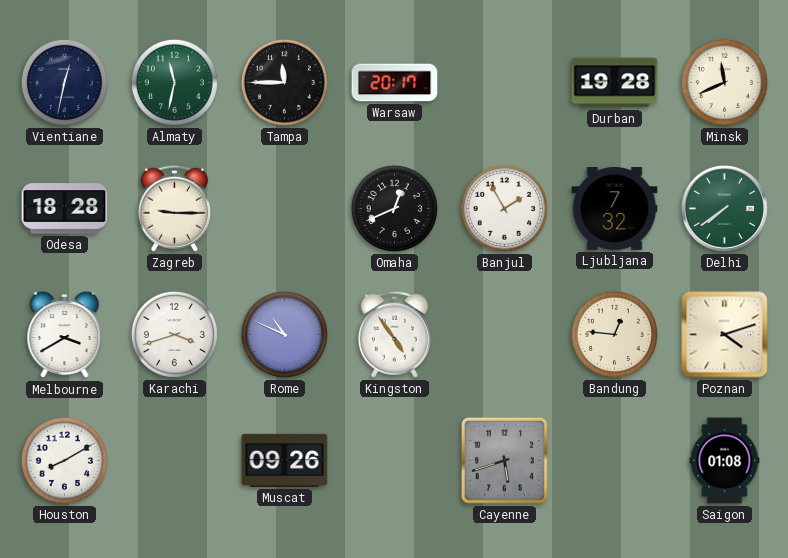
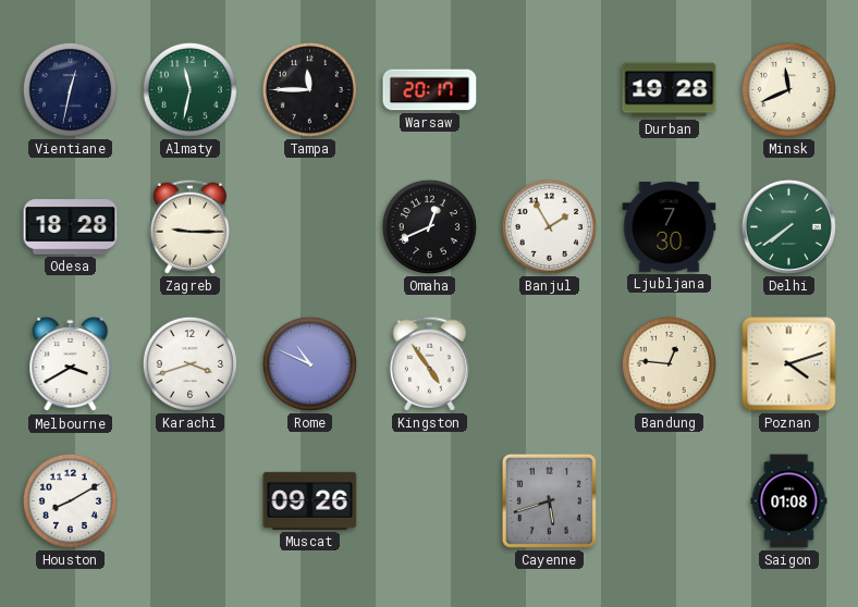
Ljubljana: 7:32 -> 7:30 (670, 227)
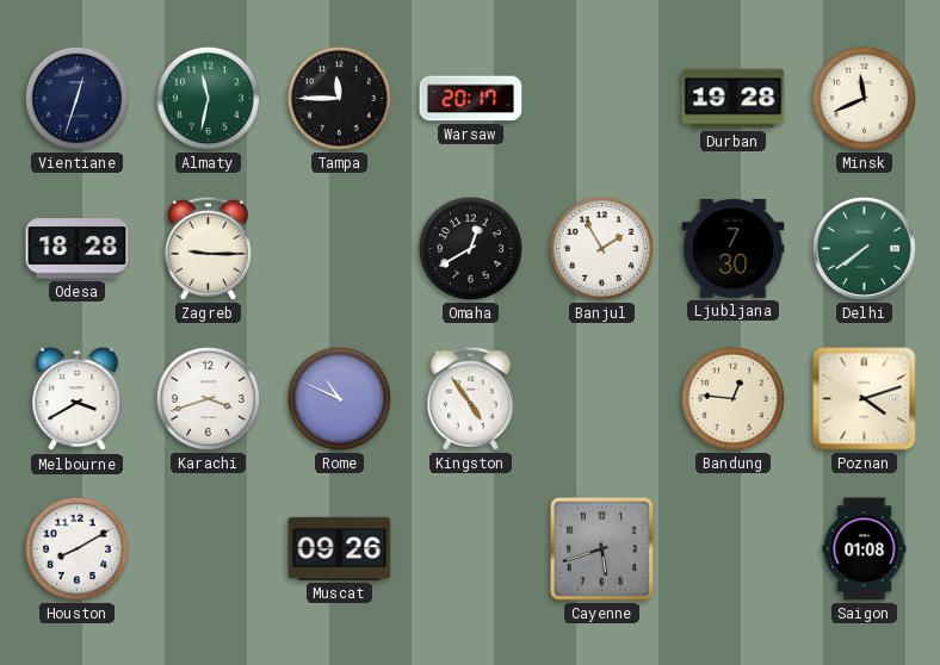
Vientiane: 12:32 -> 12:33 (76, 98)
Omaha: 12:41 -> 12:40 (470, 248)
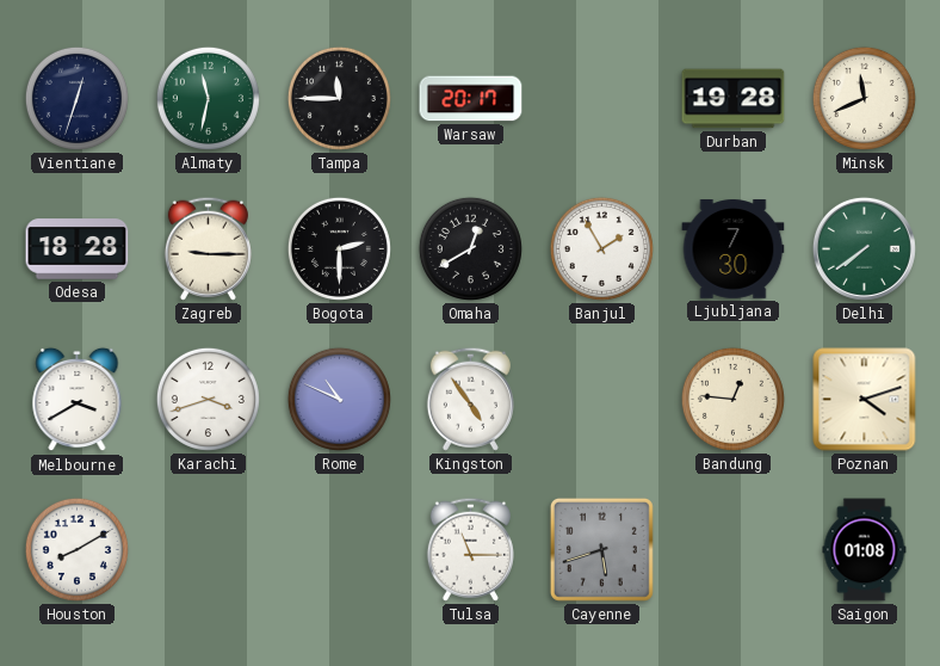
Bogota: none -> 2:30 (339, 248)
Muscat: 09:26 -> none (340, 548)
Tulsa: none -> 11:15 (470, 549)
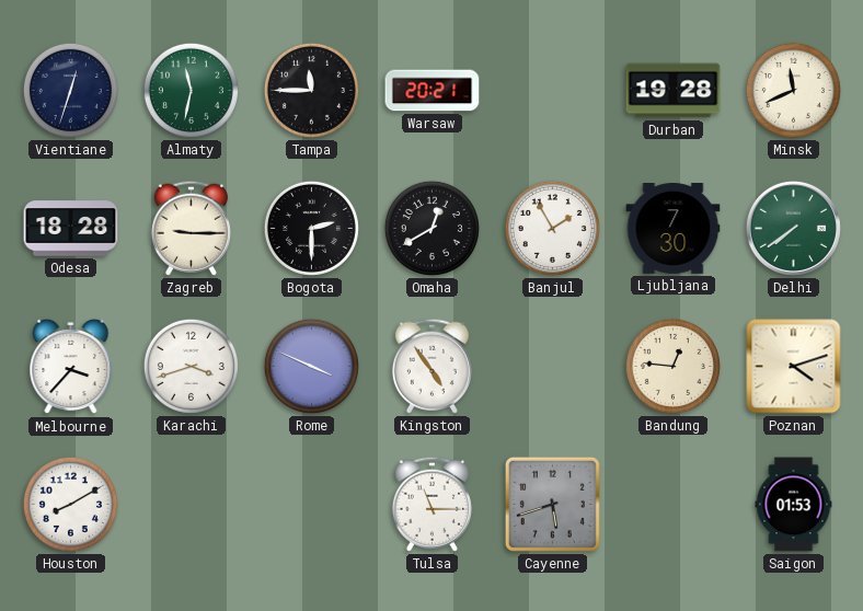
Warsaw: 20:17 -> 20:21 (433, 91)
Melbourne: 3:40 -> 3:37 (71, 367)
Rome: 10:49 -> 3:49 (311, 366)
Saigon: 01:08 -> 01:53 (794, 505)
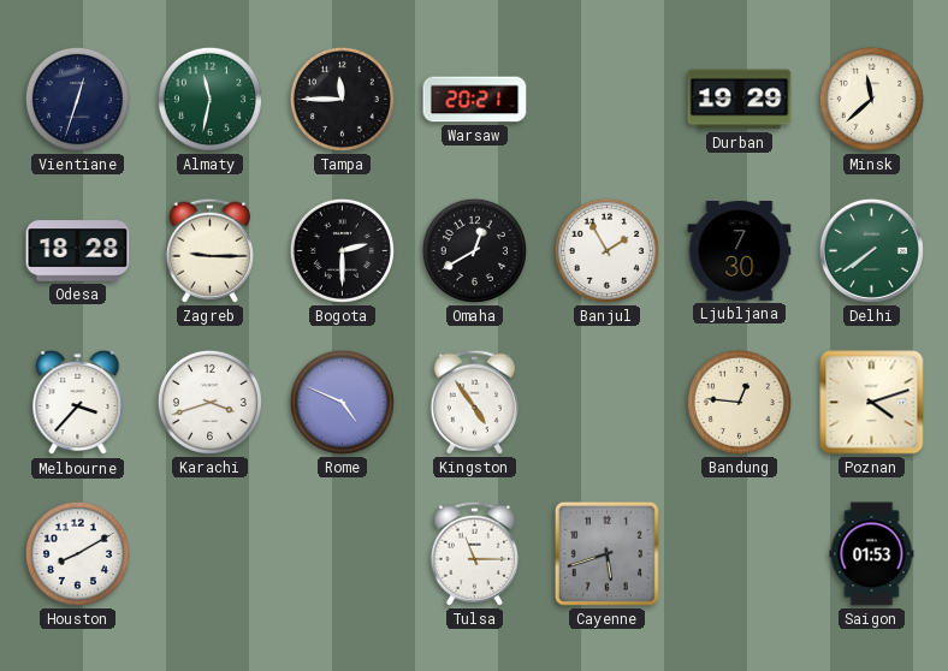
Durban: 19:28 -> 19:29 (740, 100)
Minsk: 11:41 -> 11:38 (871, 99)
Rome: 3:49 -> 4:49 (342, 402)
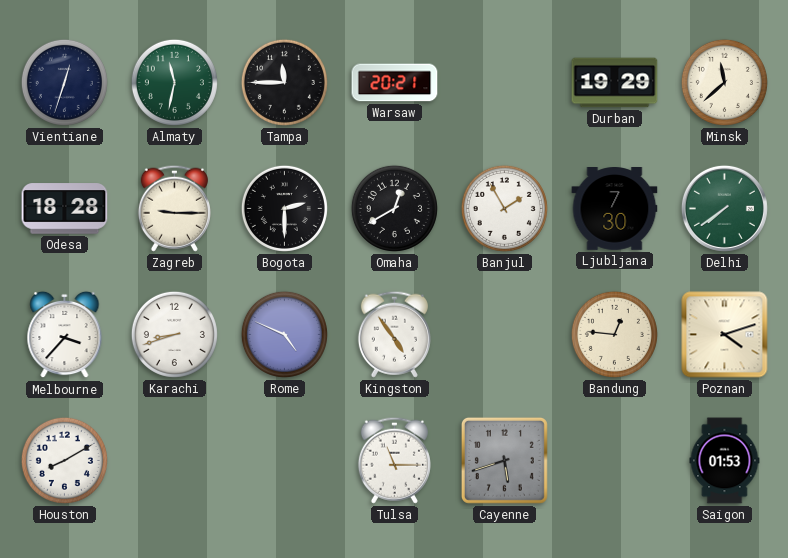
Karachi: 3:42 -> 8:42 (174, 334)
